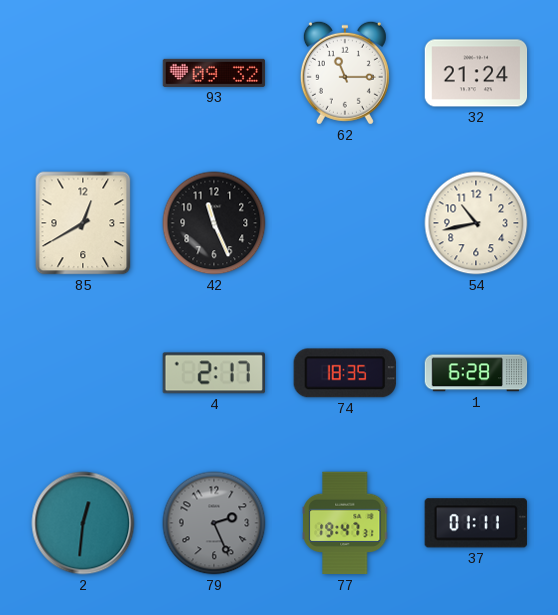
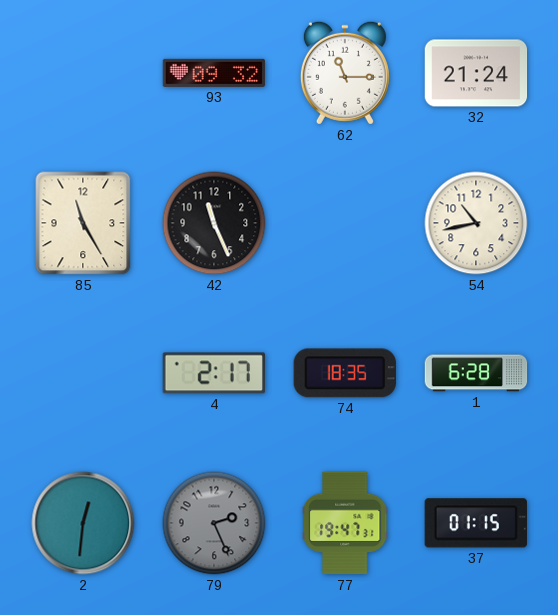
85: 12:40 -> 11:25 (83, 223)
37: 01:11 -> 01:15 (476, 523)
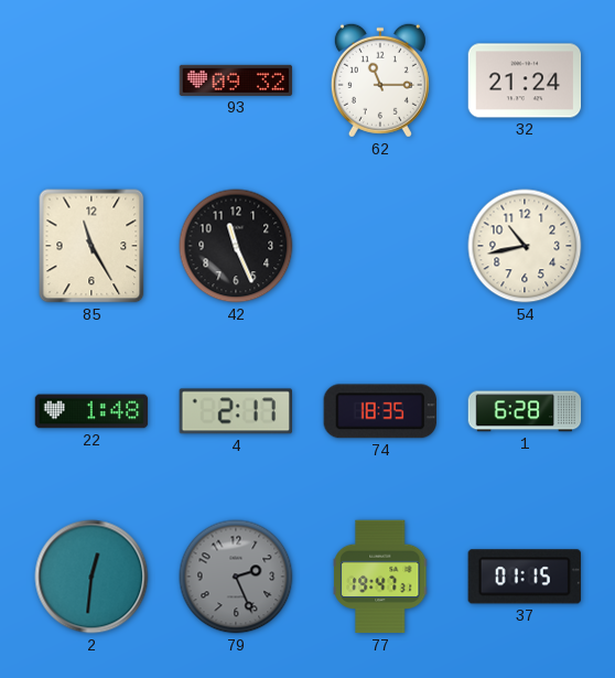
22: none -> 1:48 (91, 411)
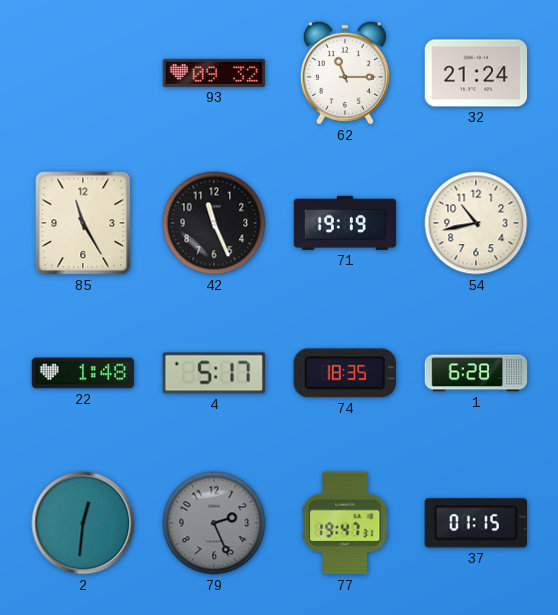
71: none -> 19:19 (345, 223)
4: 2:17 -> 5:17 (213, 373)
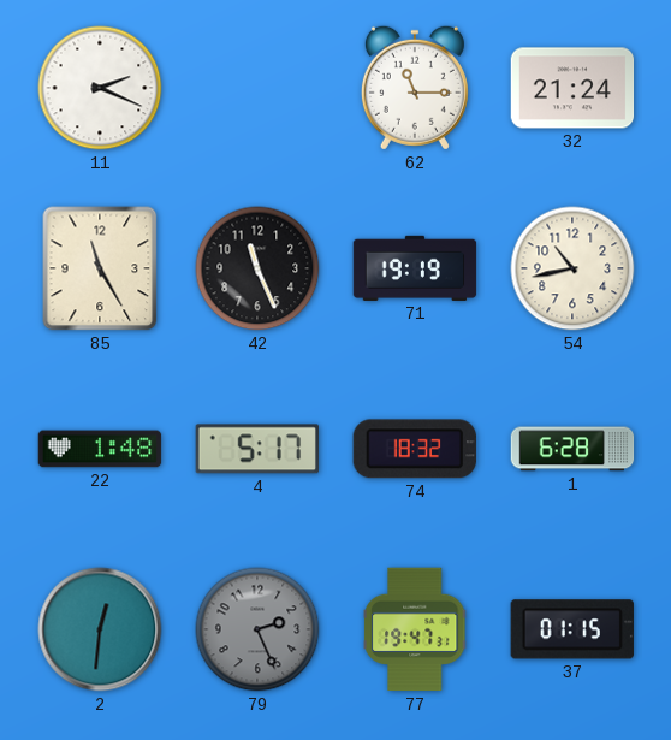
11: none -> 2:19 (100, 88)
93: 09:32 -> none (214, 73)
74: 18:35 -> 18:32 (415, 449)
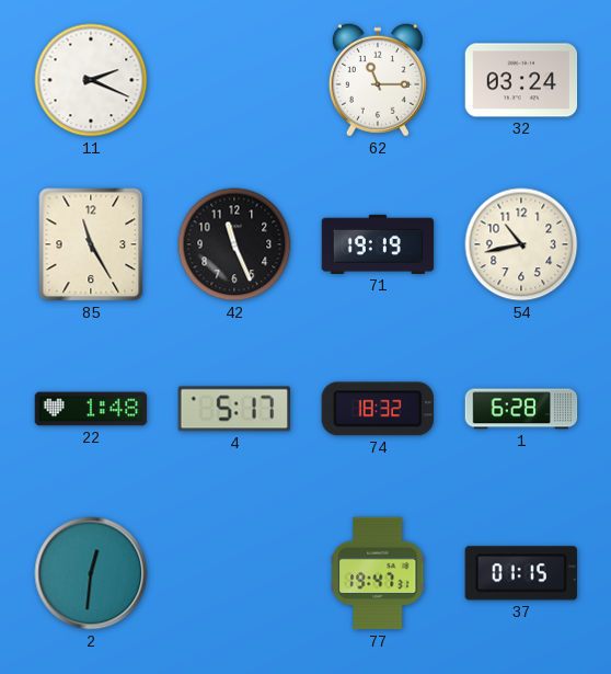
32: 21:24 -> 03:24 (521, 80)
79: 2:26 -> none (257, 629)
